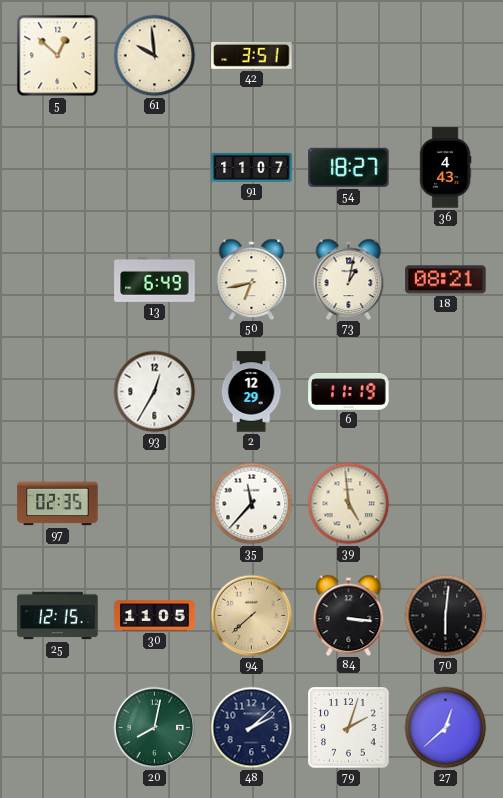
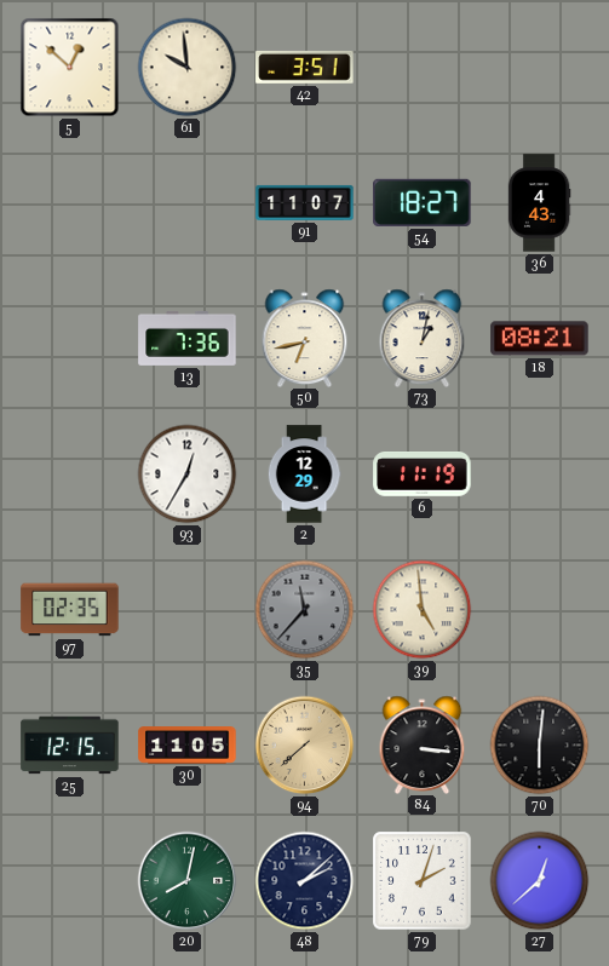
13: 6:49 -> 7:36 (188, 338)
35 dial: white -> grey (305, 610)
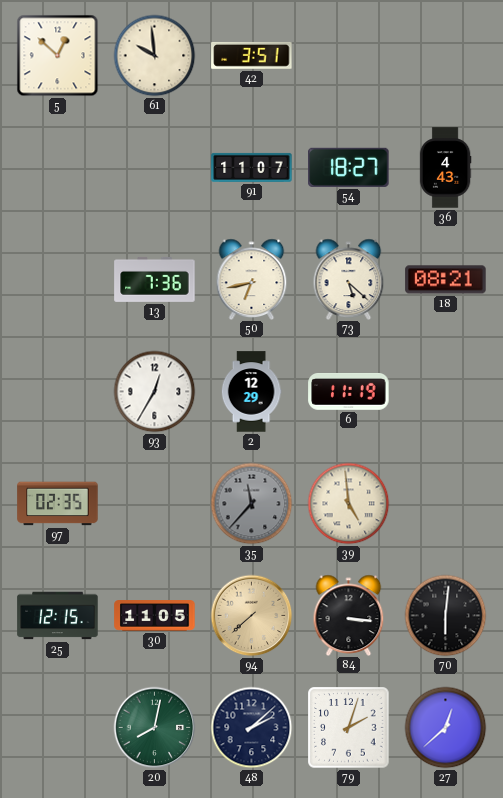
73: 1:02 -> 5:22 (349, 279)
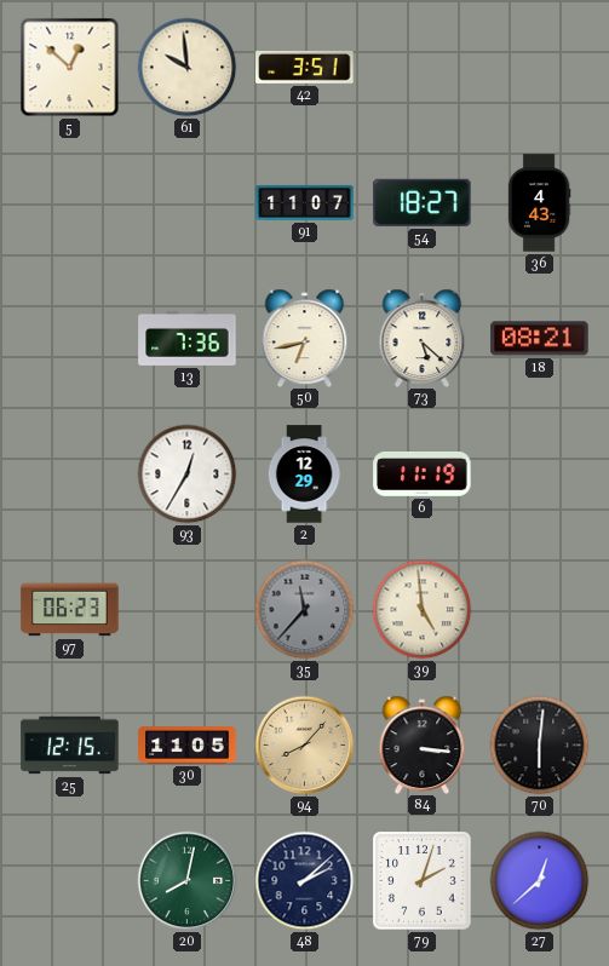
97: 02:35 -> 06:23 (70, 610)
94: 7:38 -> 8:07 (305, 746)
